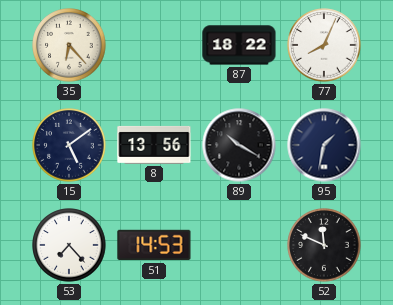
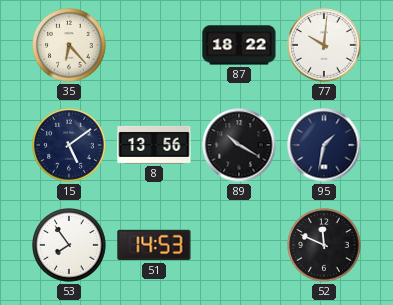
77: 8:04 -> 10:01 (324, 45)
53: 7:23 -> 7:54 (69, 245)
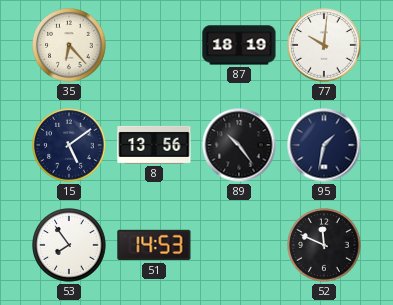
87: 18:22 -> 18:19 (239, 45)
89: 10:20 -> 10:24 (239, 145)
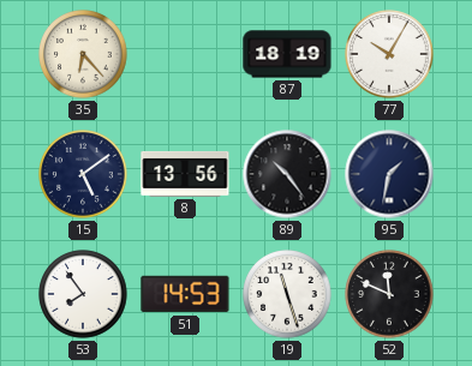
77: 10:01 -> 10:05 (389, 54)
19: none -> 11:27 (287, 294)
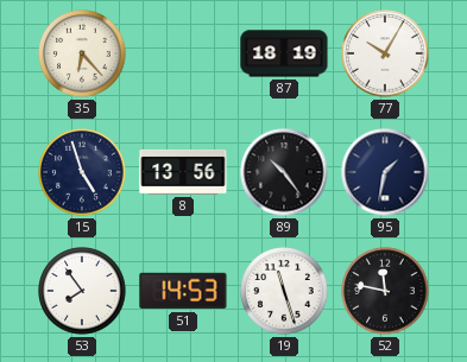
15: 5:09 -> 4:57 (82, 172)
52: 11:49 -> 11:47 (385, 291)
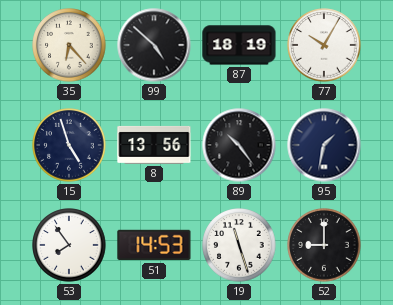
99: none -> 4:52 (154, 45)
52: 11:47 -> 9:00 (324, 245)
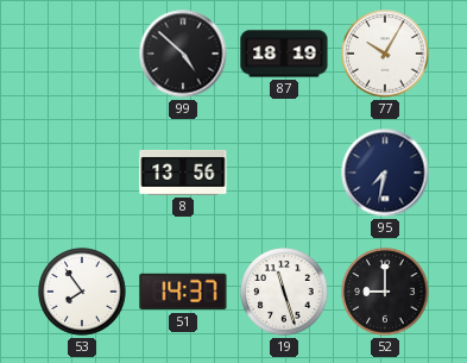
35: 6:23 -> none (69, 45)
15: 4:57 -> none (69, 145)
89: 10:24 -> none (239, 145)
95: 1:32 -> 7:32 (385, 173)
51: 14:53 -> 14:37 (183, 292)
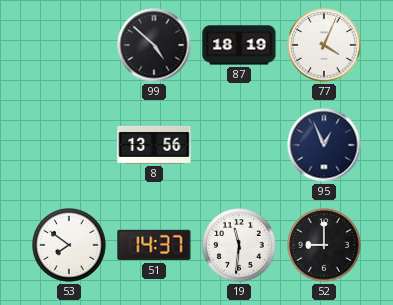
77: 10:05 -> 4:04 (324, 45)
95: 7:32 -> 12:56 (324, 145)
53: 7:54 -> 7:51 (69, 245)
19: 11:27 -> 11:31 (239, 245)
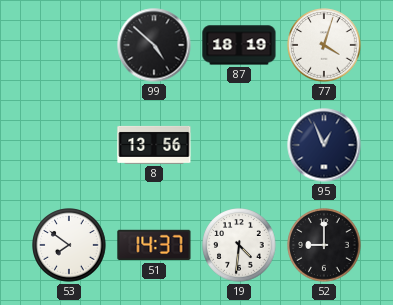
77: 4:04 -> 4:03 (324, 45)
19: 11:31 -> 4:31 (239, 245)
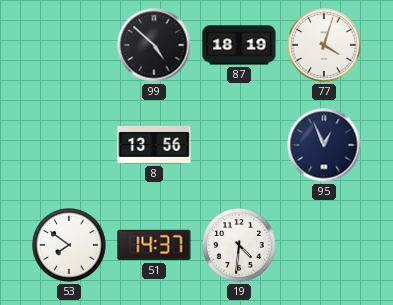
52: 9:00 -> none (324, 245)
